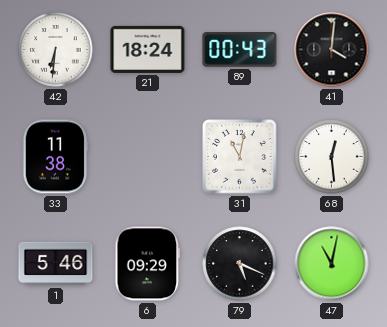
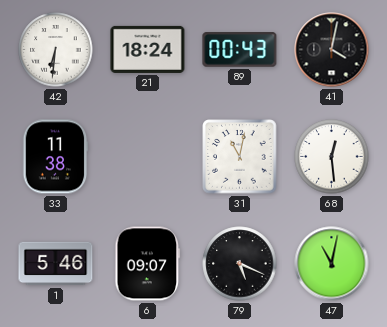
41: 4:01 -> 4:02 (332, 50)
6: 09:29 -> 09:07 (148, 264)
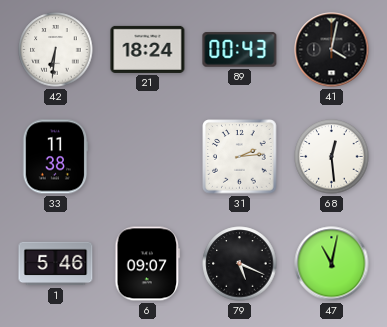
31: 11:02 -> 2:14 (240, 157)
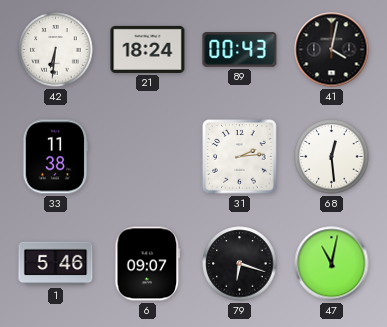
79: 5:19 -> 6:18 (240, 264)
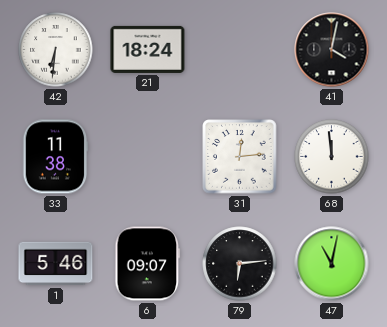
89: 00:43 -> none (240, 50)
31: 2:14 -> 12:14 (240, 157)
68: 12:29 -> 11:59 (332, 157)
79: 6:18 -> 6:14 (240, 264)
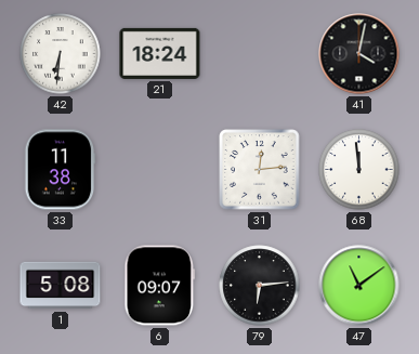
1: 5:46 -> 5:08 (61, 286)
47: 11:02 -> 11:09 (359, 286)
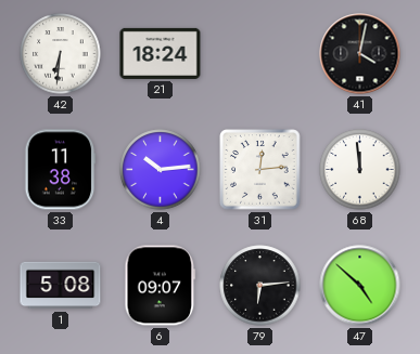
4: none -> 10:14 (161, 170)
47: 11:09 -> 4:52 (360, 286)
